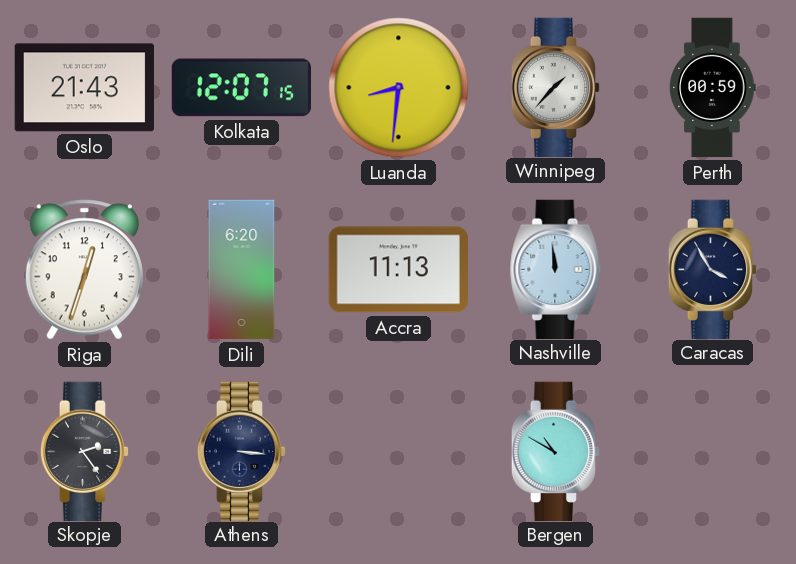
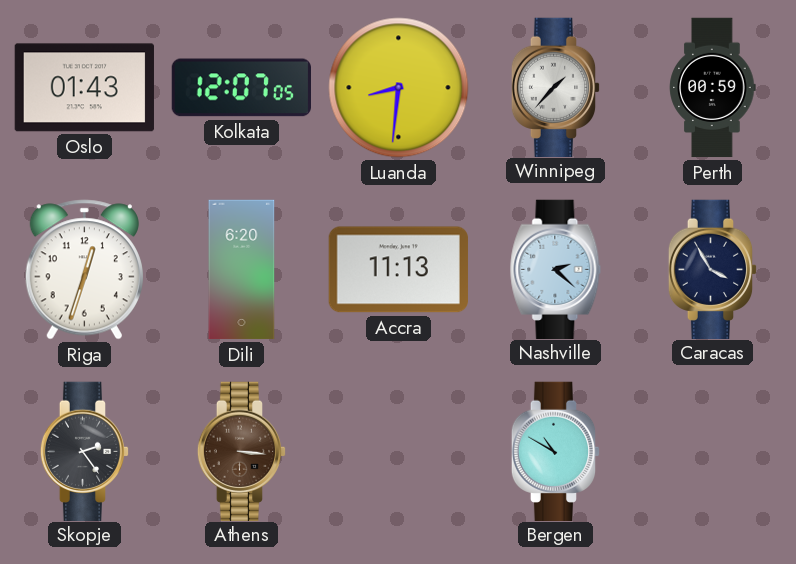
Oslo: 21:43 -> 01:43 (84, 88)
Kolkata: 12:07:15 -> 12:07:05 (241, 88)
Nashville: 11:59 -> 2:22 (556, 269)
Athens dial: navy -> brown (242, 451)
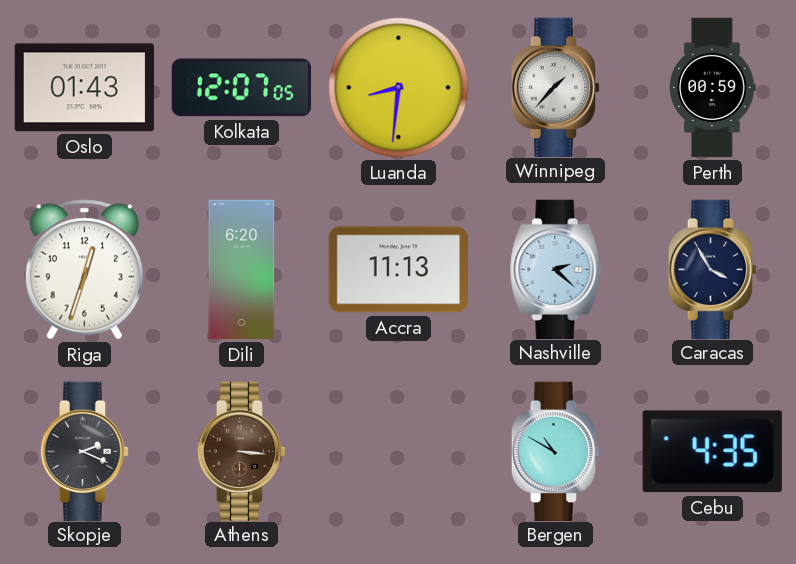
Skopje: 2:24 -> 2:19 (85, 451)
Cebu: none -> 4:35 (712, 452)
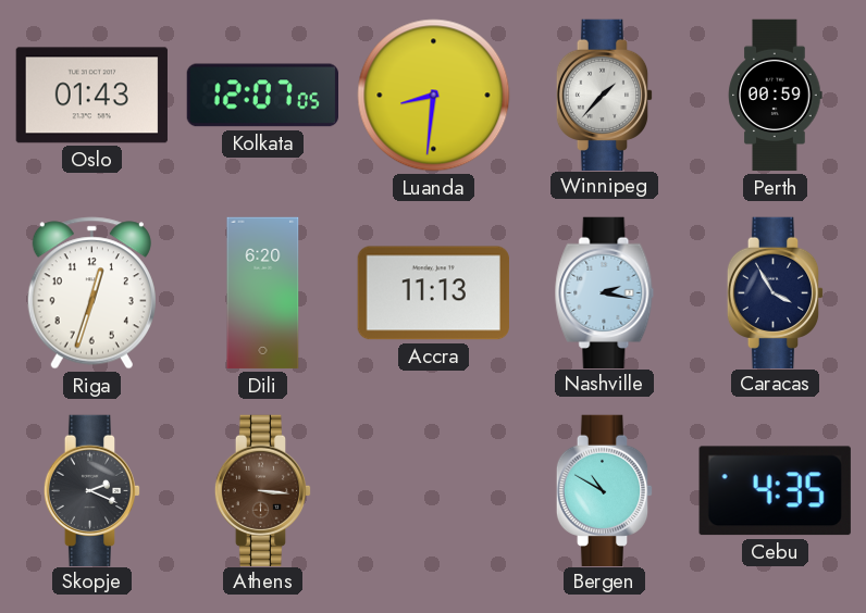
Nashville: 2:22 -> 2:17 (605, 292)
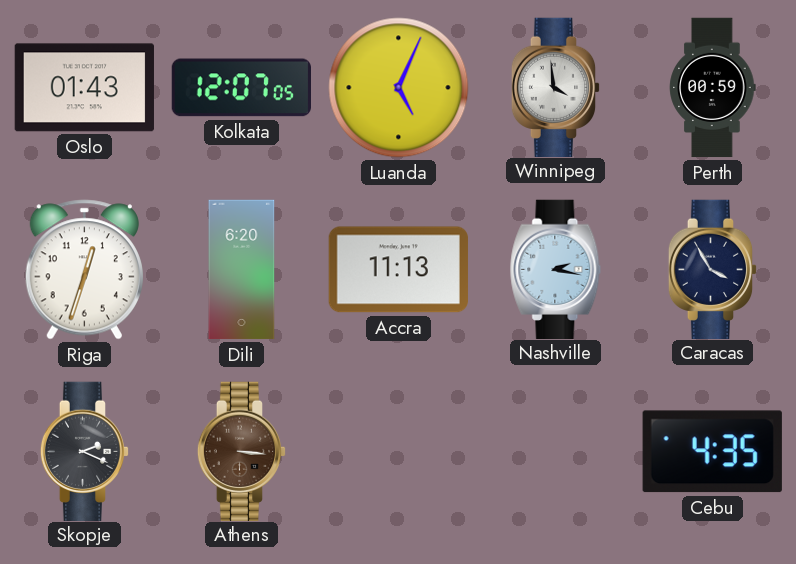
Luanda: 8:31 -> 5:04 (399, 88)
Winnipeg: 1:37 -> 3:59 (556, 87)
Bergen: 10:50 -> none (605, 490)
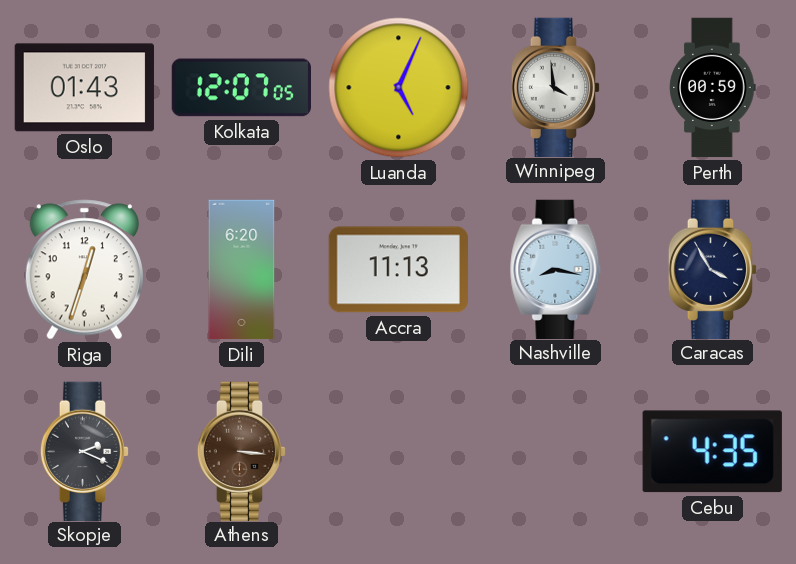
Nashville: 2:17 -> 8:17 (556, 269)
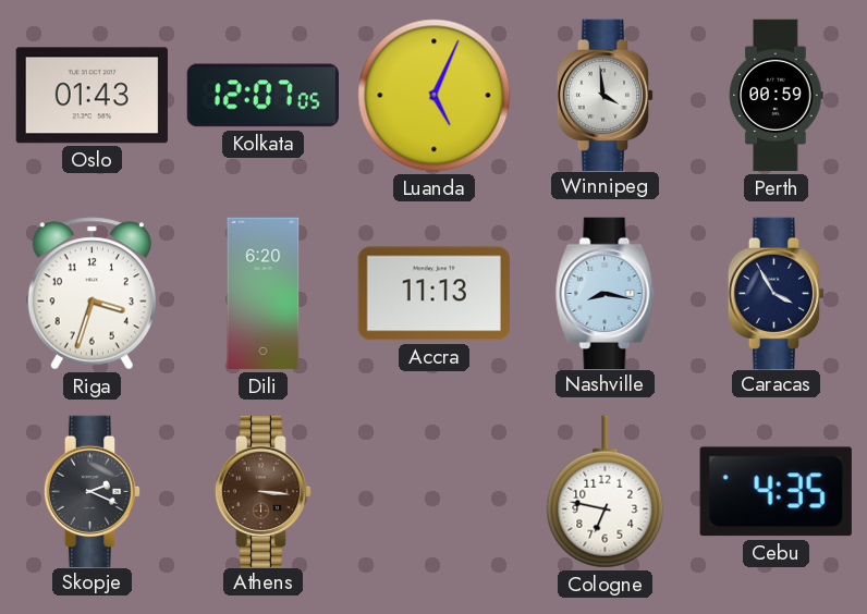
Riga: 12:33 -> 3:33 (91, 294)
Cologne: none -> 6:47 (606, 492)
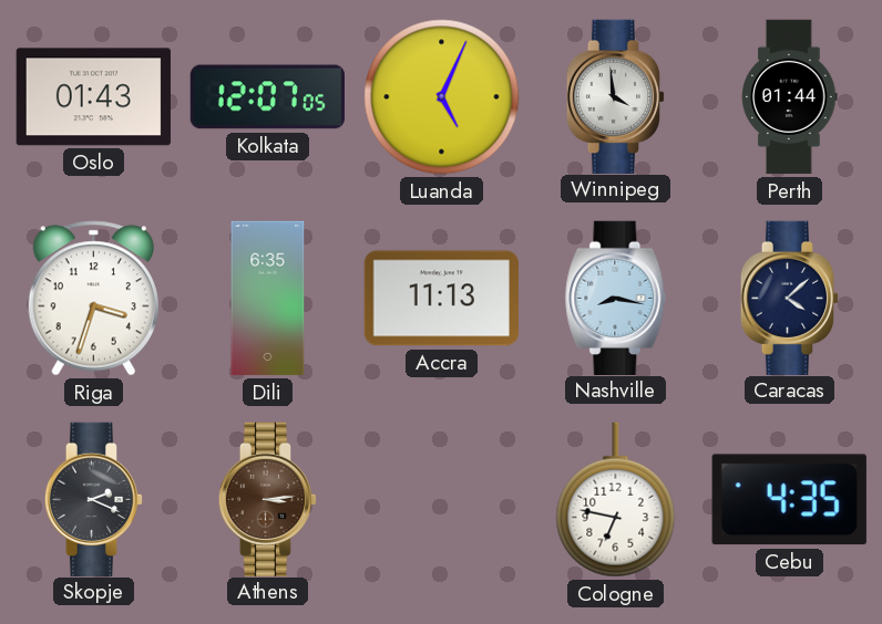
Perth: 00:59 -> 01:44 (790, 97)
Dili: 6:20 -> 6:35 (268, 299)
Caracas: 3:55 -> 4:08 (790, 298)
Athens: 3:16 -> 3:14 (268, 499)
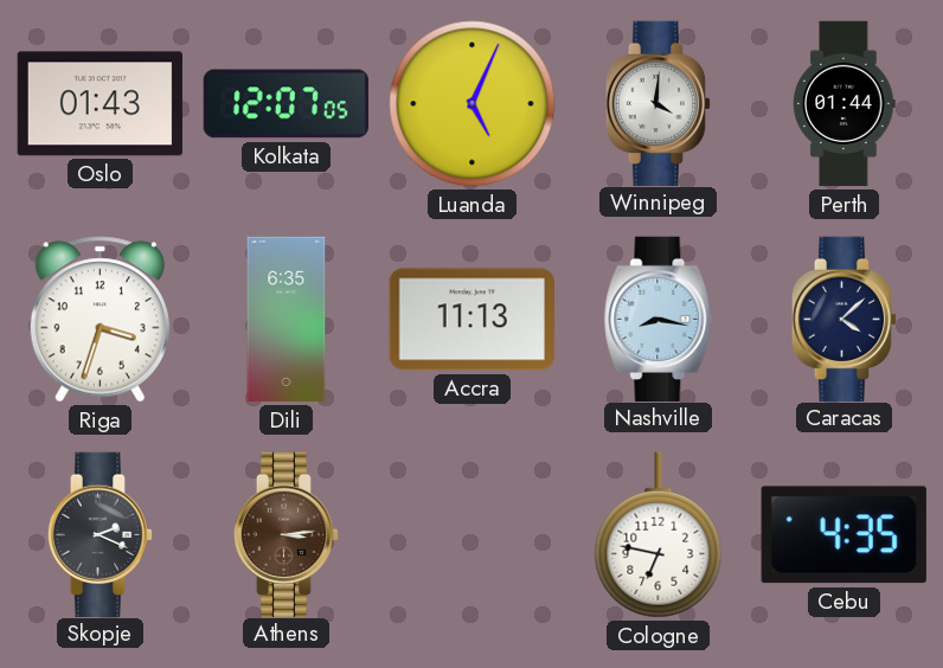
Winnipeg: 3:59 -> 4:01 (659, 103)
